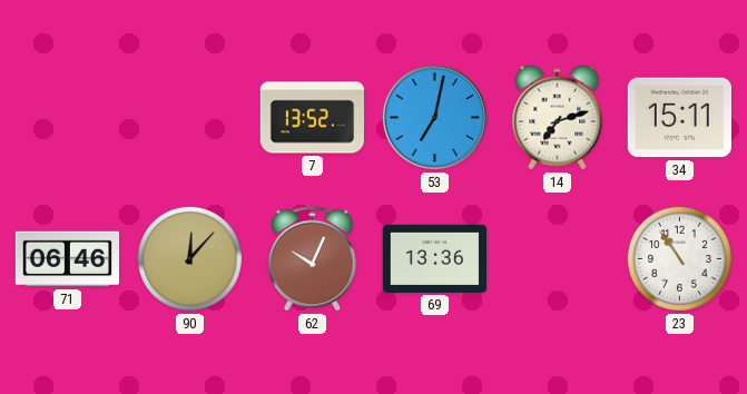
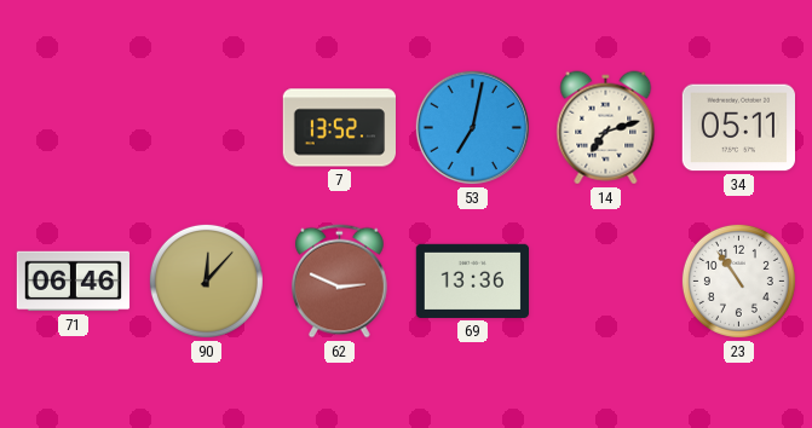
34: 15:11 -> 05:11 (738, 128)
62: 10:04 -> 2:49 (339, 282)
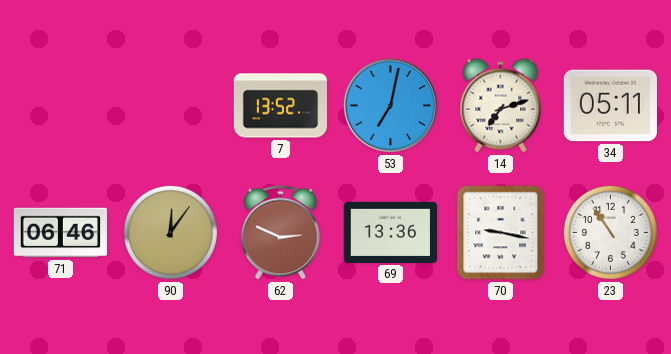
90: 12:07 -> 12:06 (170, 232)
70: none -> 9:17 (501, 233)
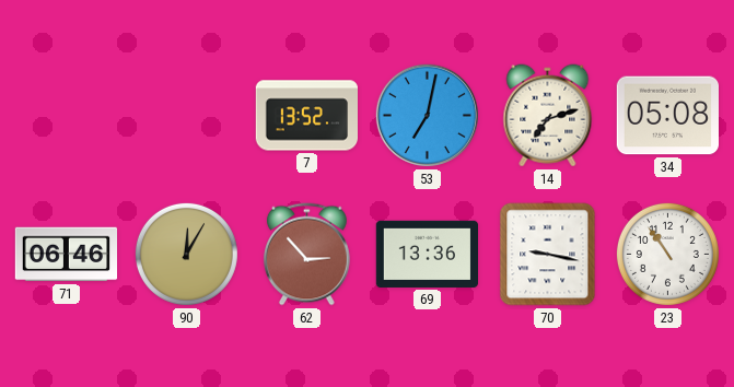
34: 05:11 -> 05:08 (667, 116)
90: 12:06 -> 12:05 (186, 254)
62: 2:49 -> 2:53 (306, 255)
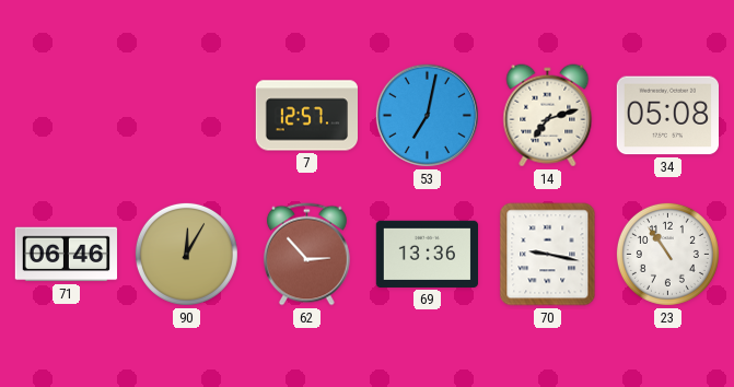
7: 13:52 -> 12:57 (306, 116)
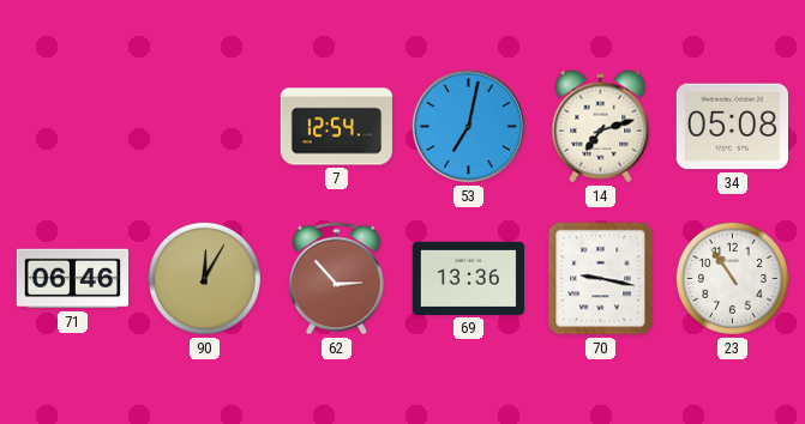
7: 12:57 -> 12:54 (336, 127)
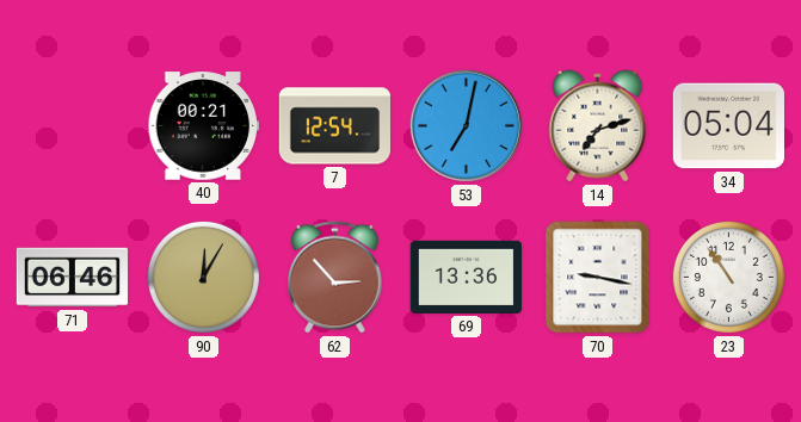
40: none -> 00:21 (203, 126)
34: 05:08 -> 05:04 (728, 126)
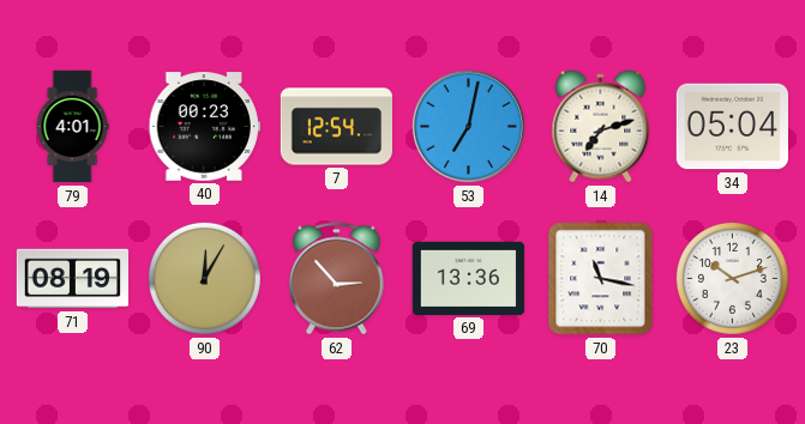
79: none -> 4:01 (72, 127)
40: 00:21 -> 00:23 (204, 127)
71: 06:46 -> 08:19 (73, 279)
70: 9:17 -> 11:17 (601, 279)
23: 10:54 -> 10:12 (732, 278)
